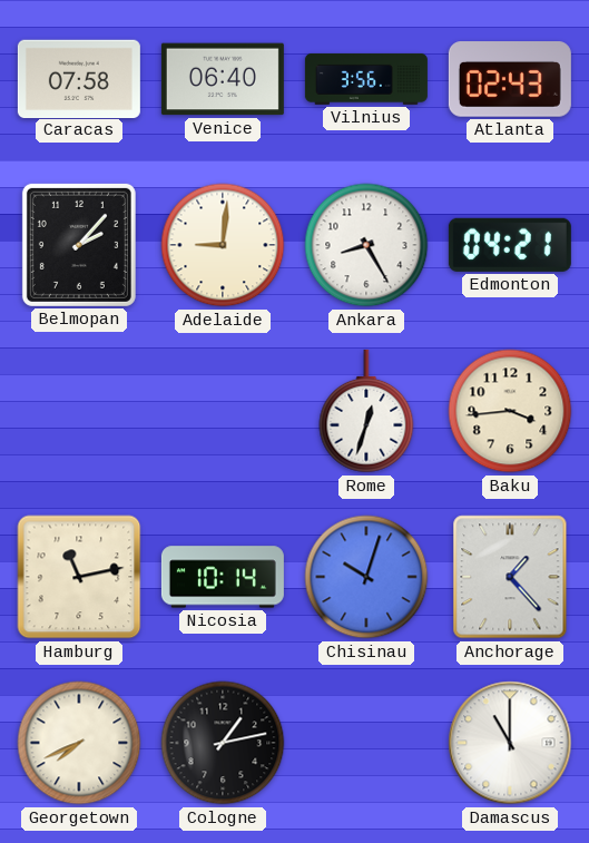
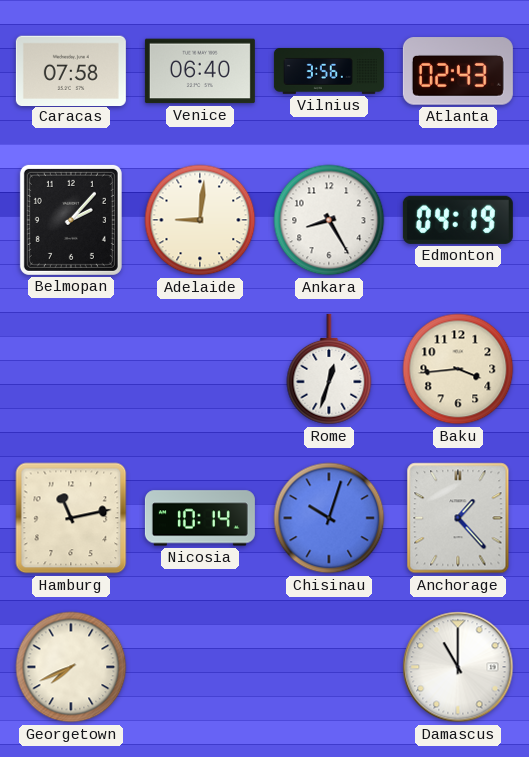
Edmonton: 04:21 -> 04:19 (458, 220)
Cologne: 1:13 -> none (223, 743)
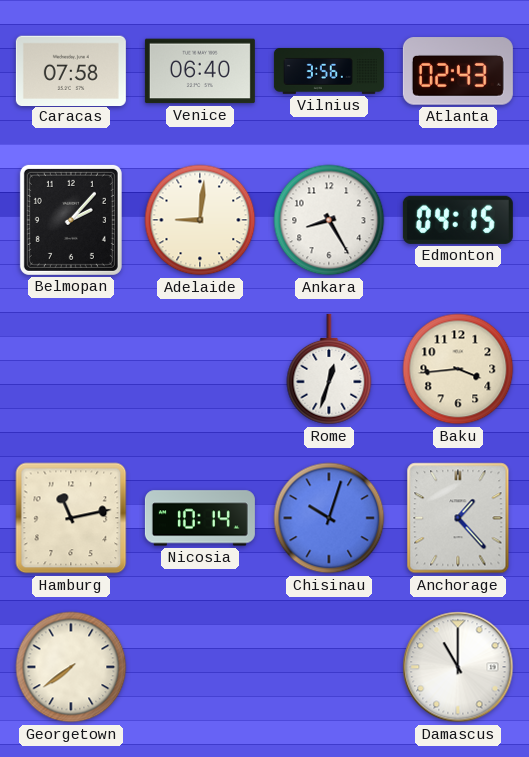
Edmonton: 04:19 -> 04:15 (458, 220)
Georgetown: 7:41 -> 7:39 (71, 667)
